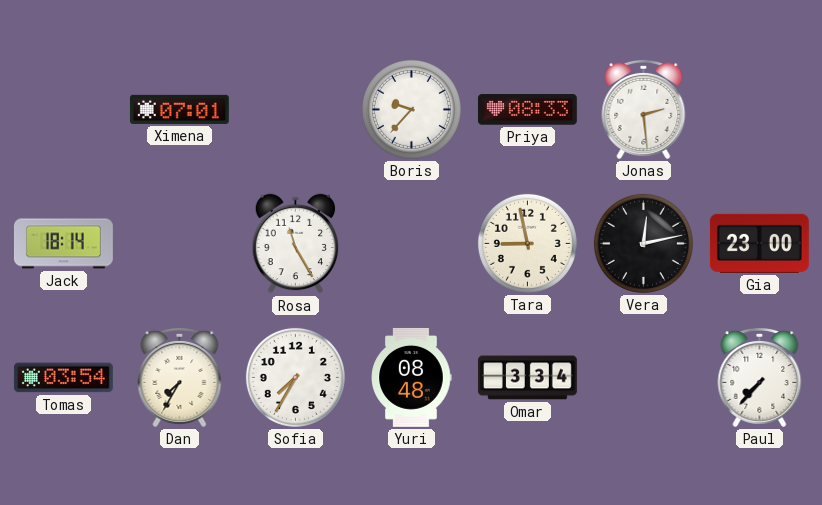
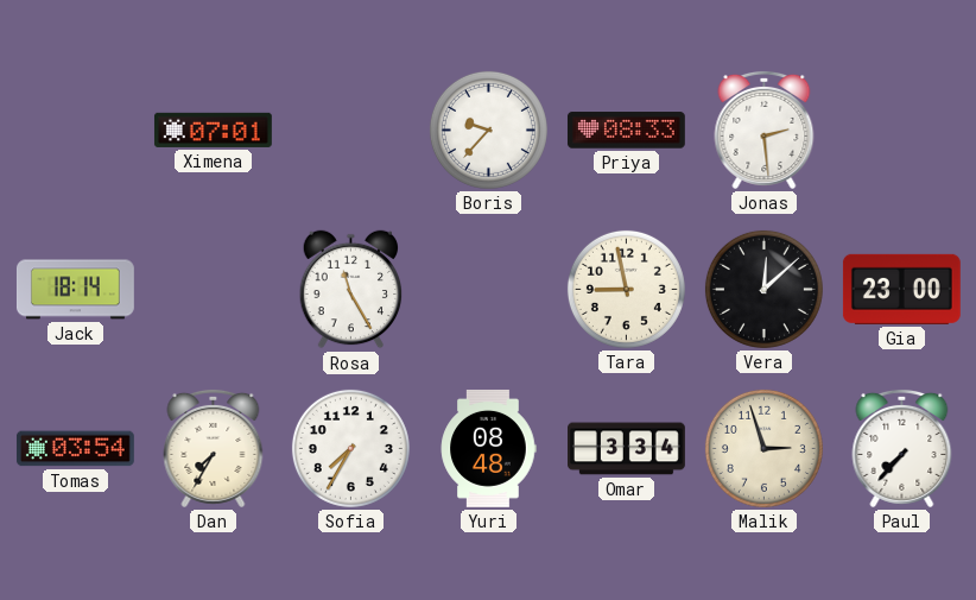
Vera: 12:13 -> 12:08 (763, 289)
Malik: none -> 2:57 (763, 448)
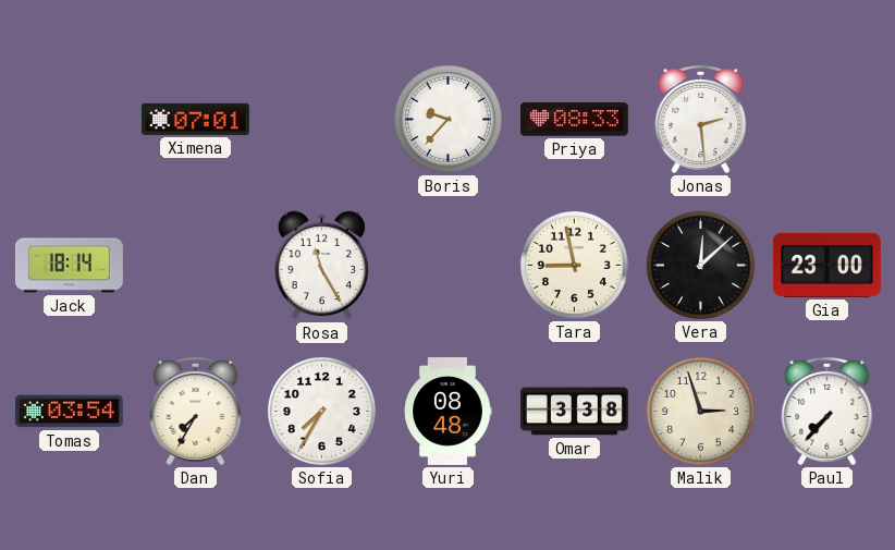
Omar: 3:34 -> 3:38 (575, 412)
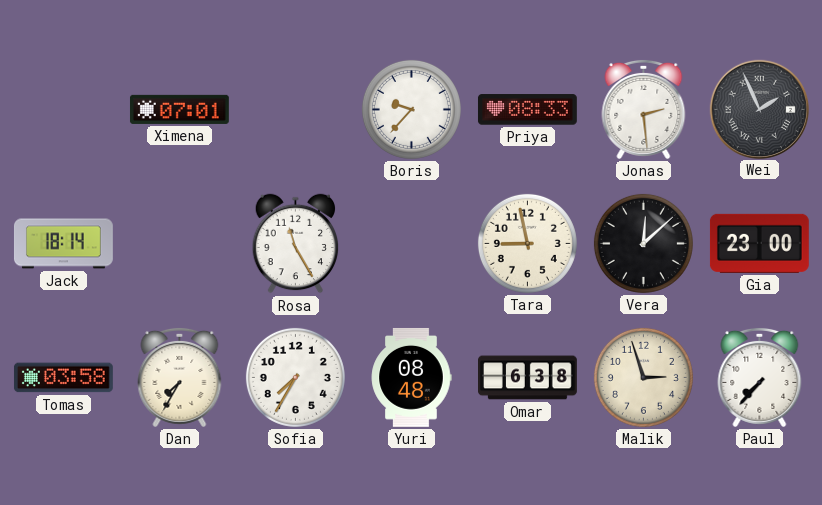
Wei: none -> 1:56 (759, 109)
Tomas: 03:54 -> 03:58 (63, 378)
Omar: 3:38 -> 6:38 (528, 378)
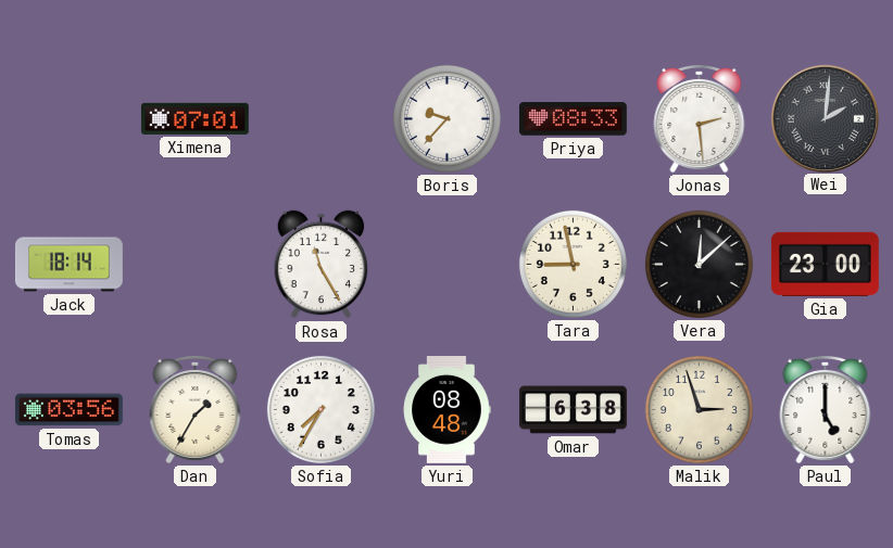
Wei: 1:56 -> 2:01 (825, 118)
Tomas: 03:58 -> 03:56 (68, 410)
Dan: 7:35 -> 1:35 (196, 409)
Paul: 7:37 -> 5:00 (826, 409)
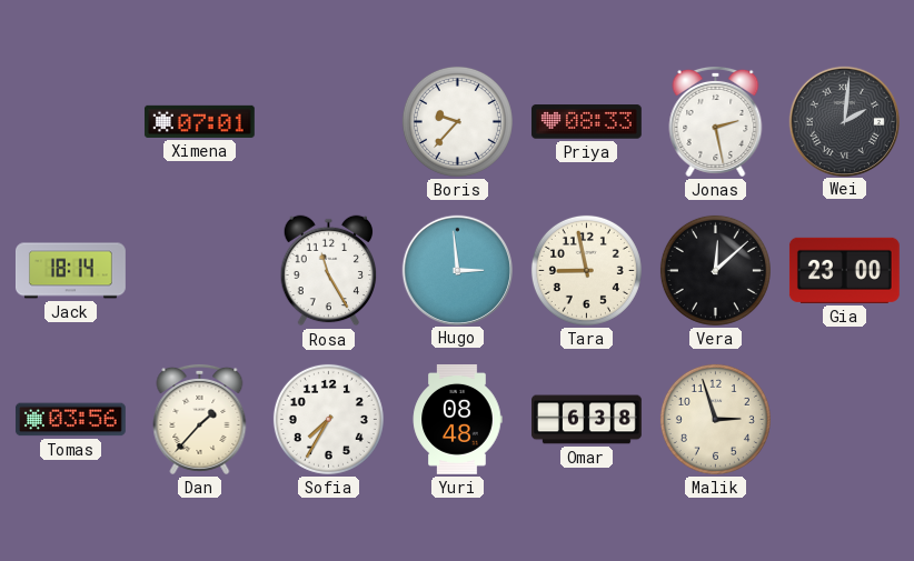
Jonas: 2:29 -> 2:28 (716, 121)
Hugo: none -> 2:59 (457, 270)
Dan: 1:35 -> 1:37 (200, 419)
Paul: 5:00 -> none (826, 409)
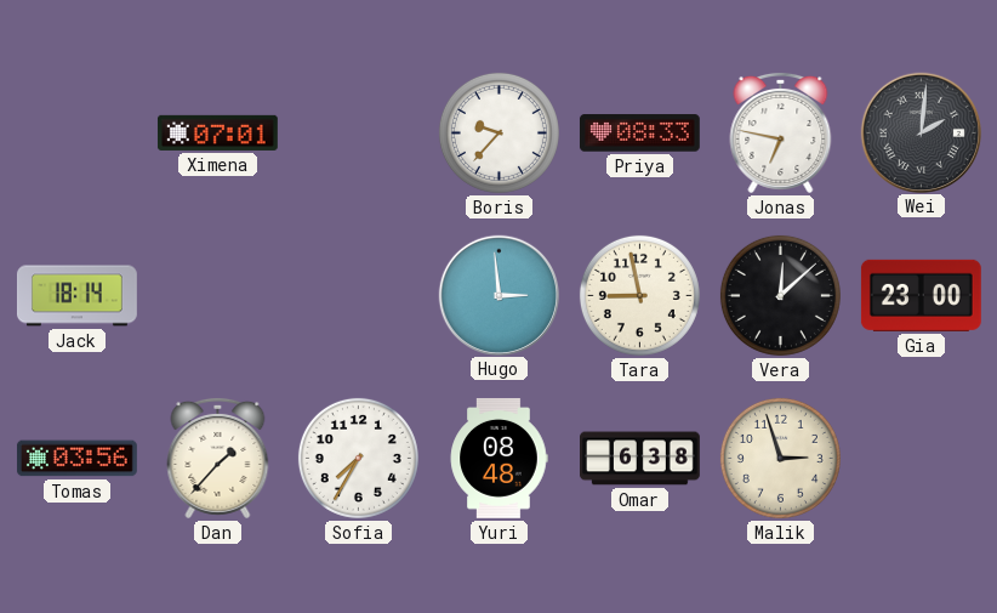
Jonas: 2:28 -> 6:47 (781, 132)
Rosa: 11:25 -> none (329, 271)
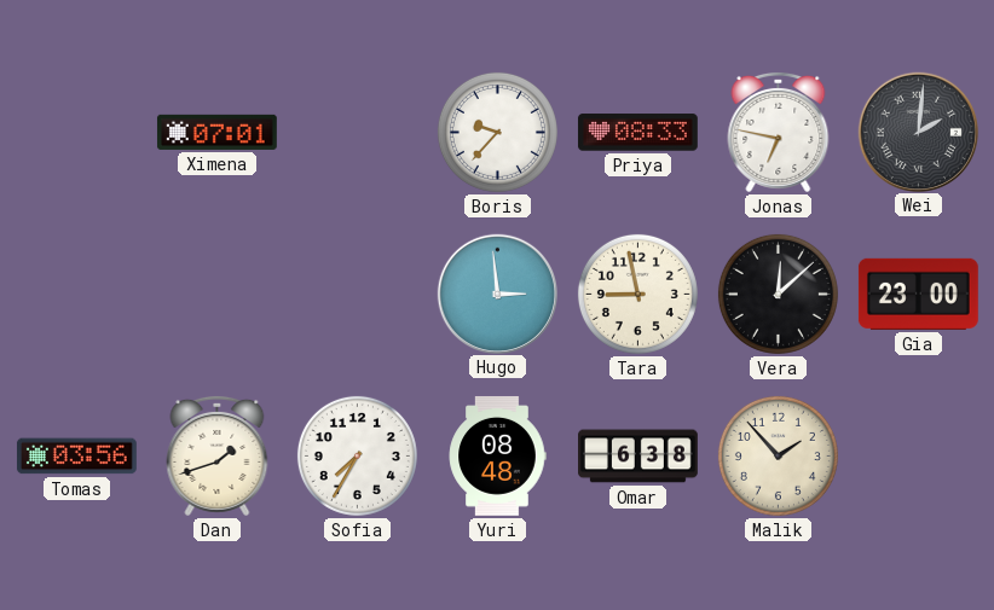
Jack: 18:14 -> none (78, 296)
Dan: 1:37 -> 1:42 (218, 455)
Malik: 2:57 -> 1:53 (778, 455)
